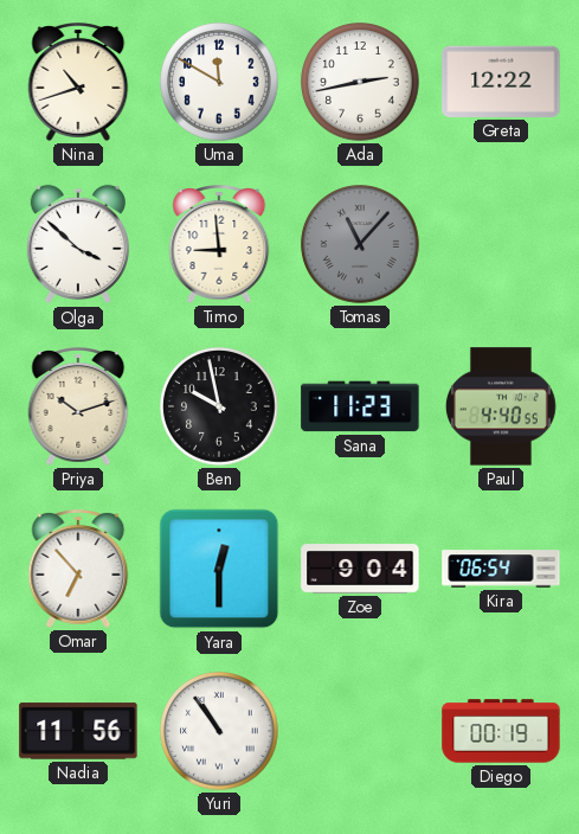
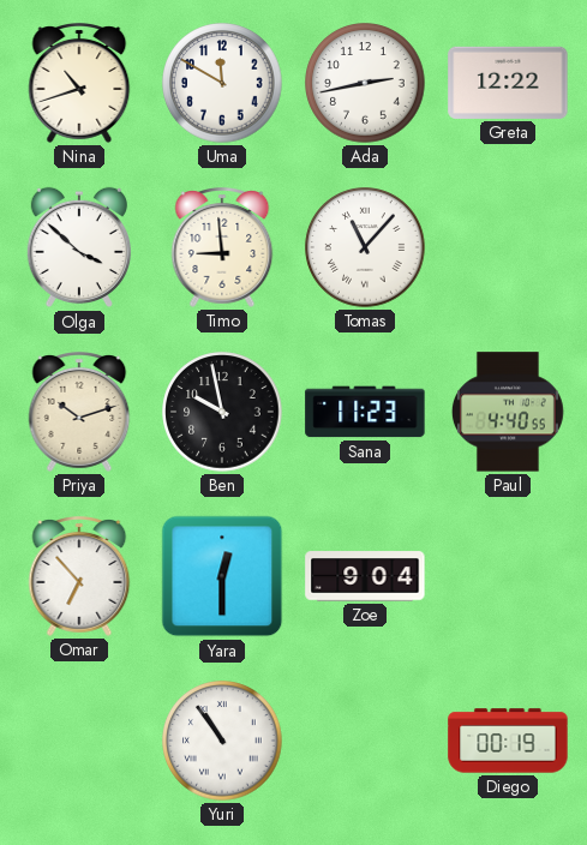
Tomas dial: grey -> white (365, 247)
Kira: 06:54 -> none (501, 569)
Nadia: 11:56 -> none (78, 731)
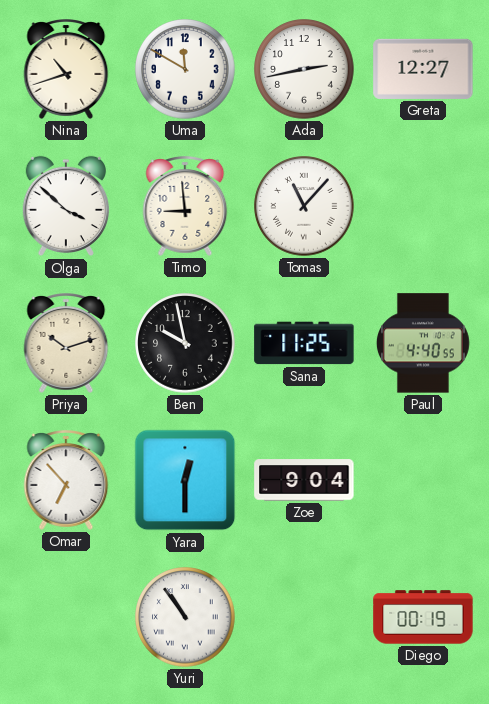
Greta: 12:22 -> 12:27 (423, 69)
Sana: 11:23 -> 11:25 (304, 343)
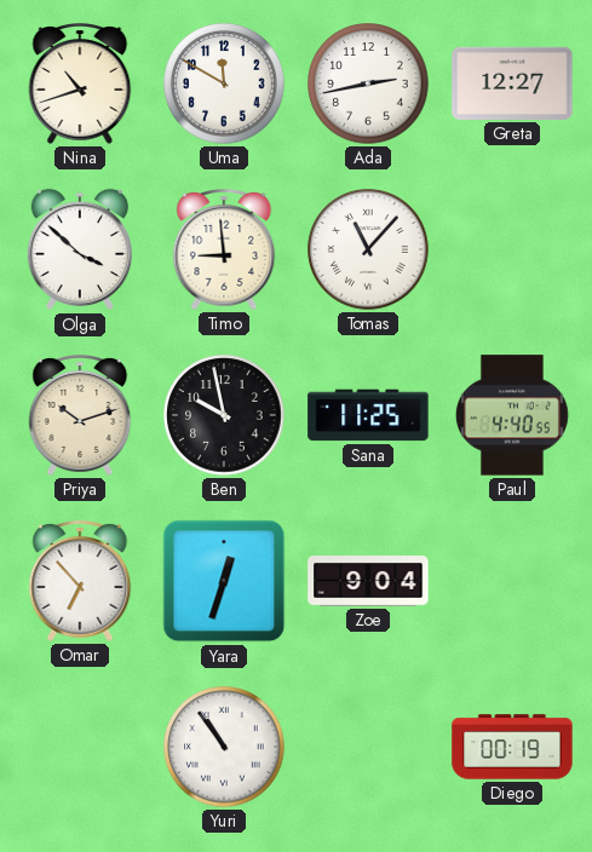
Yara: 12:30 -> 12:33 (224, 581)
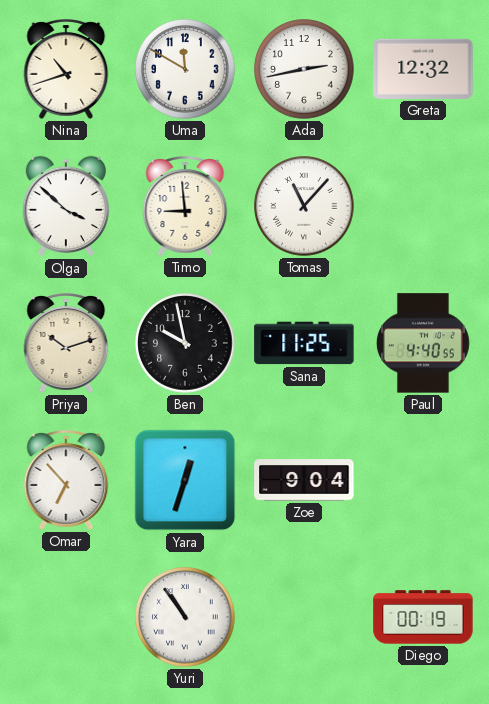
Greta: 12:27 -> 12:32 (423, 69)
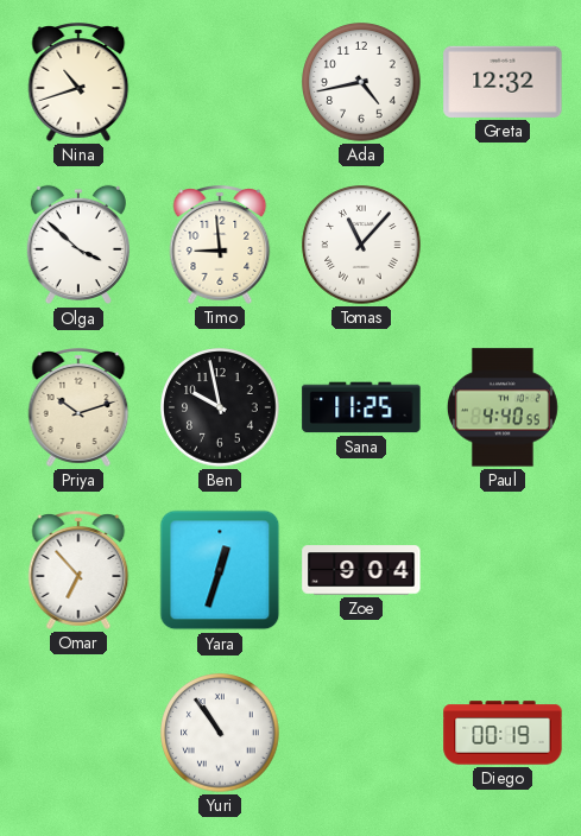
Uma: 11:50 -> none (185, 69)
Ada: 2:43 -> 4:43 (361, 82)
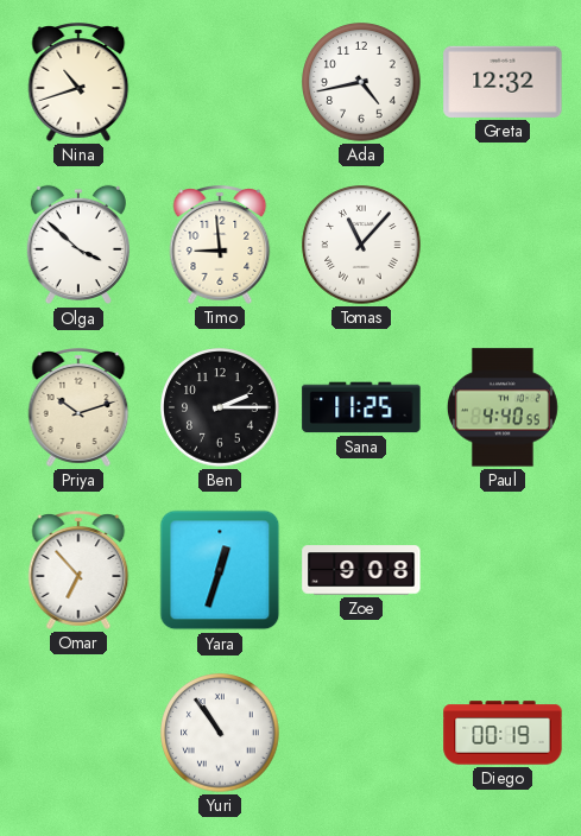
Ben: 9:58 -> 2:15 (220, 407)
Zoe: 9:04 -> 9:08 (361, 570)
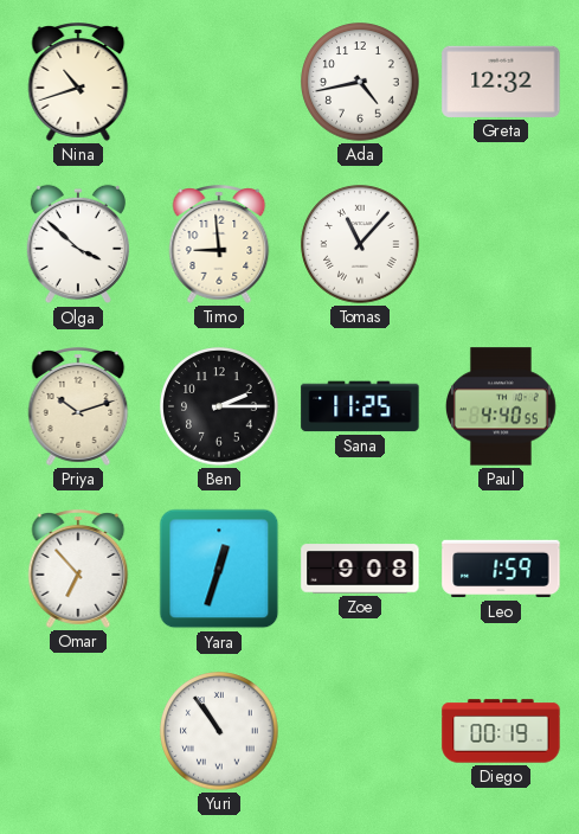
Leo: none -> 1:59 (501, 569)
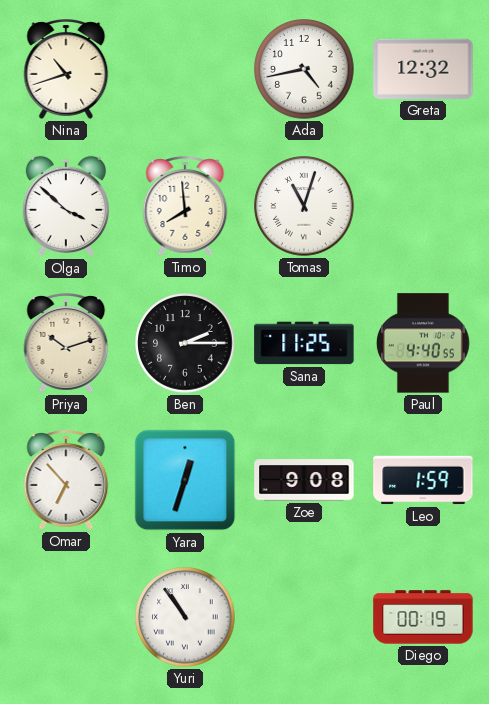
Timo: 8:59 -> 7:59 (185, 207)
Tomas: 11:07 -> 11:03 (304, 206)
